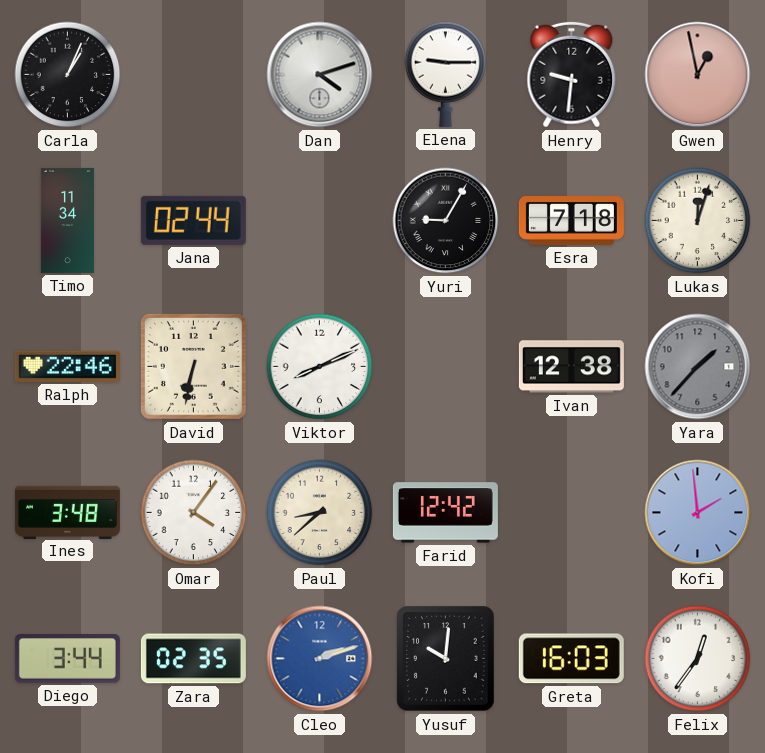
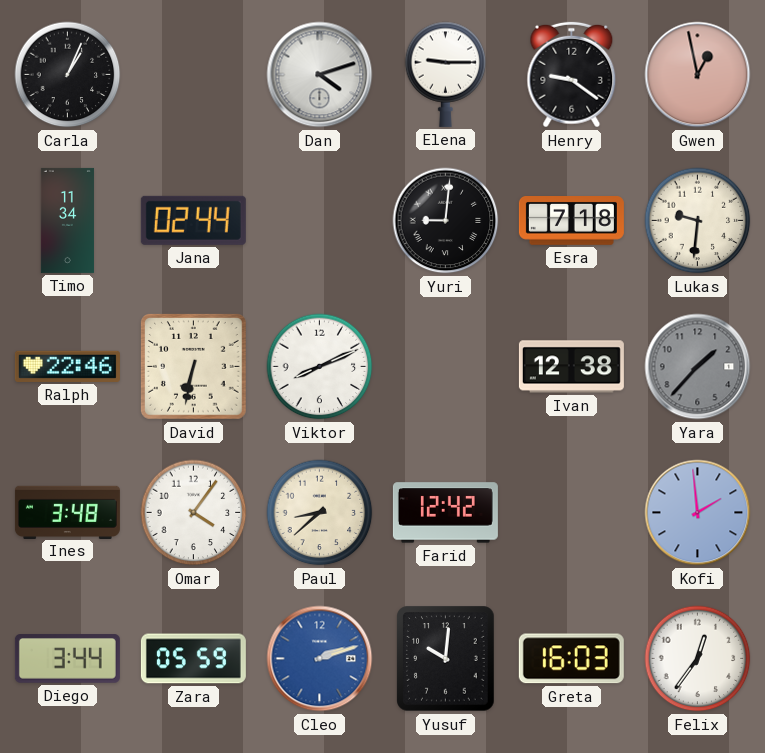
Henry: 9:31 -> 9:21 (572, 75)
Yuri: 9:05 -> 9:01 (446, 221)
Lukas: 12:03 -> 9:31 (698, 221)
Zara: 02:35 -> 05:59 (193, 659)
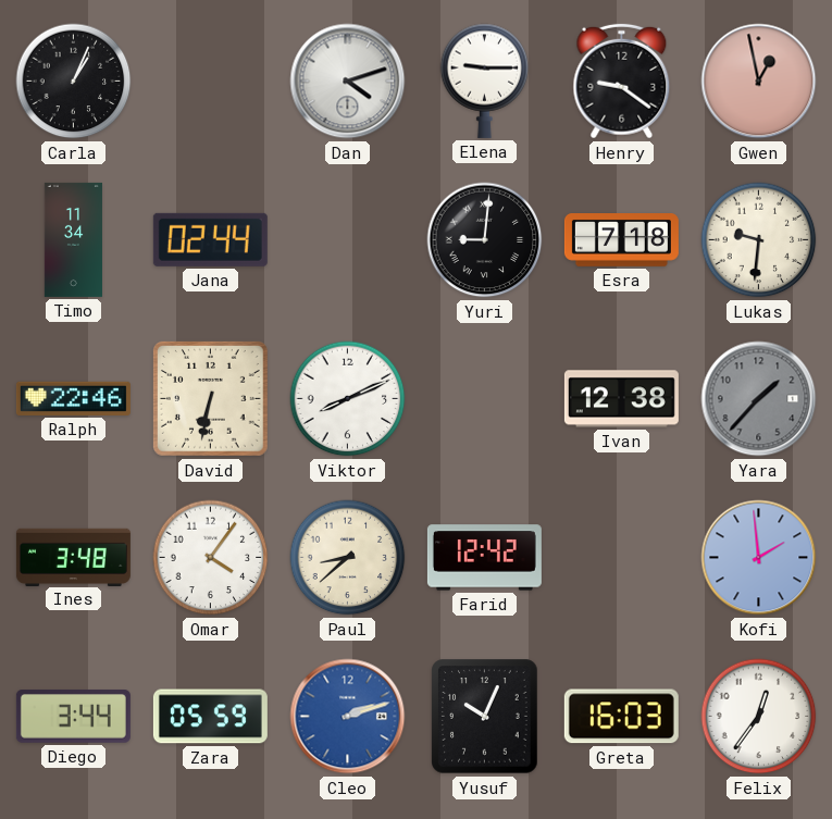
Yusuf: 10:01 -> 10:04 (485, 717)
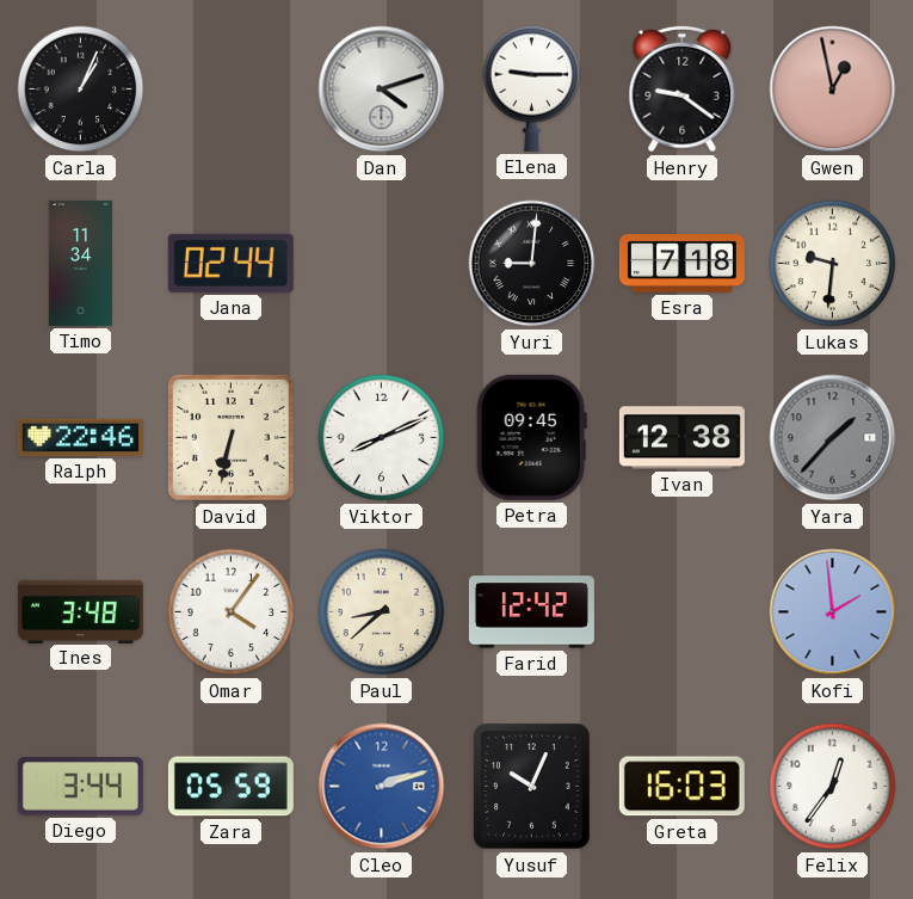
Petra: none -> 09:45 (531, 437)
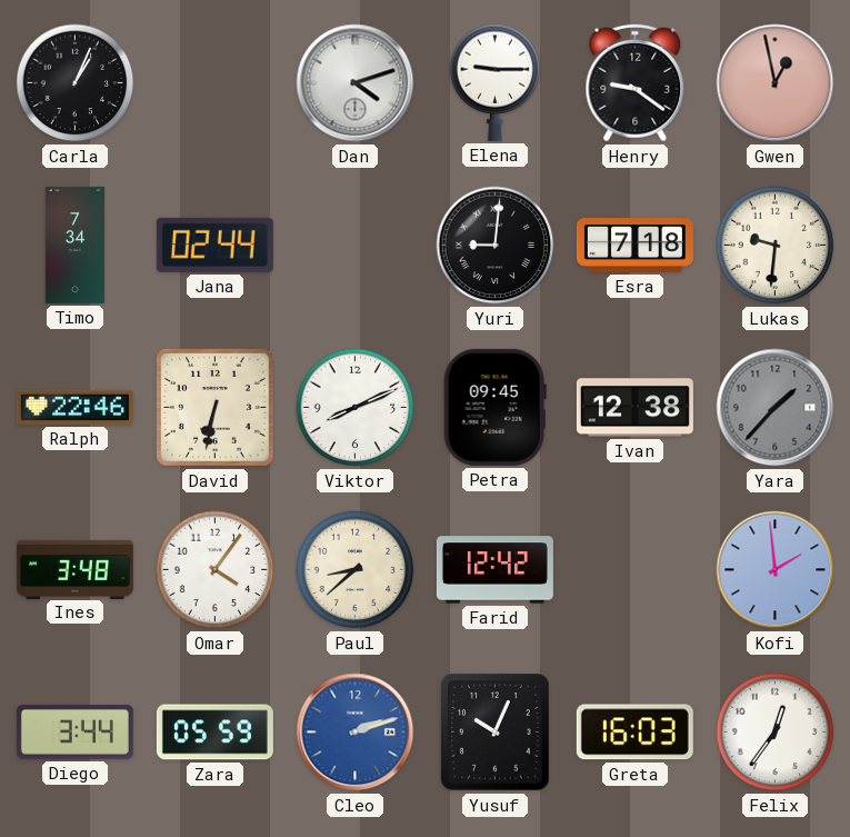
Timo: 11:34 -> 7:34 (74, 245)
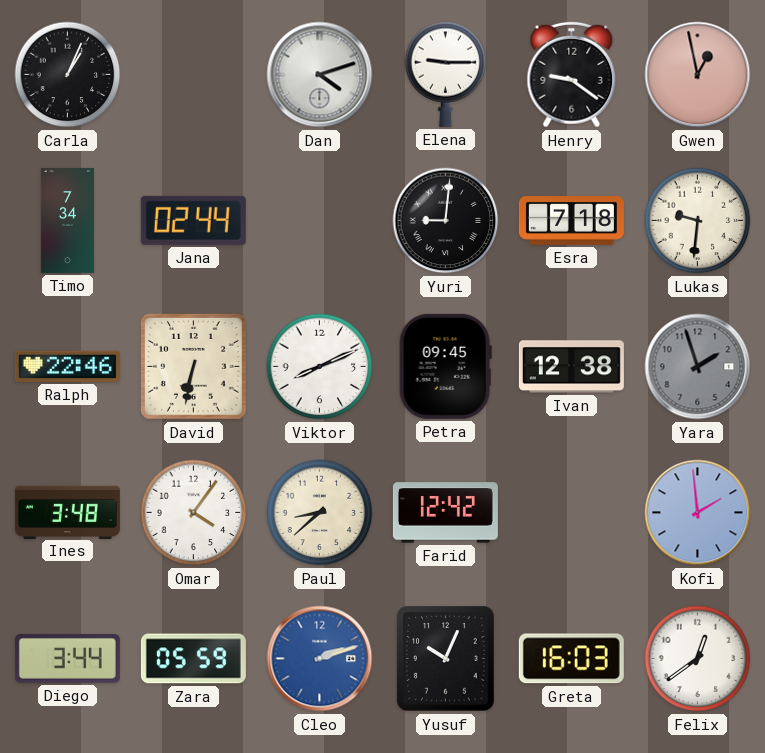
Yara: 1:37 -> 1:57 (698, 367)
Felix: 12:36 -> 12:39 (698, 659)
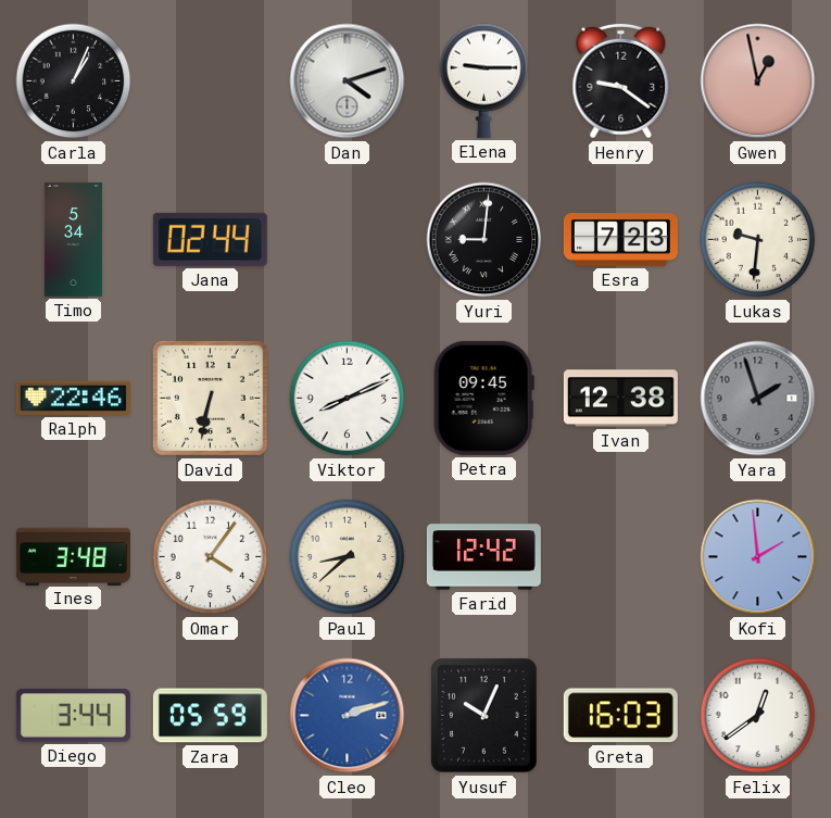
Timo: 7:34 -> 5:34 (73, 239)
Esra: 7:18 -> 7:23 (620, 240)
